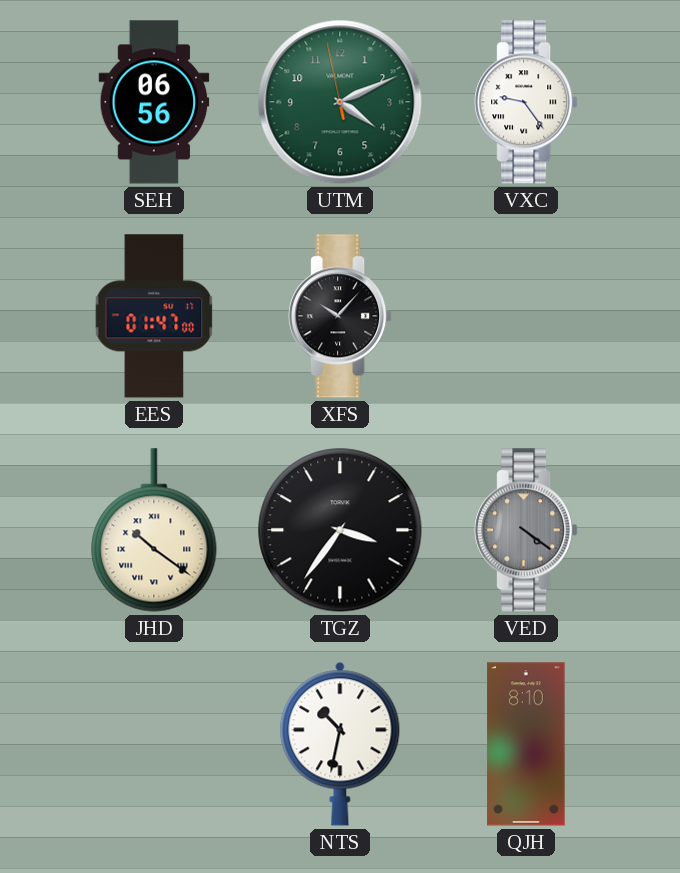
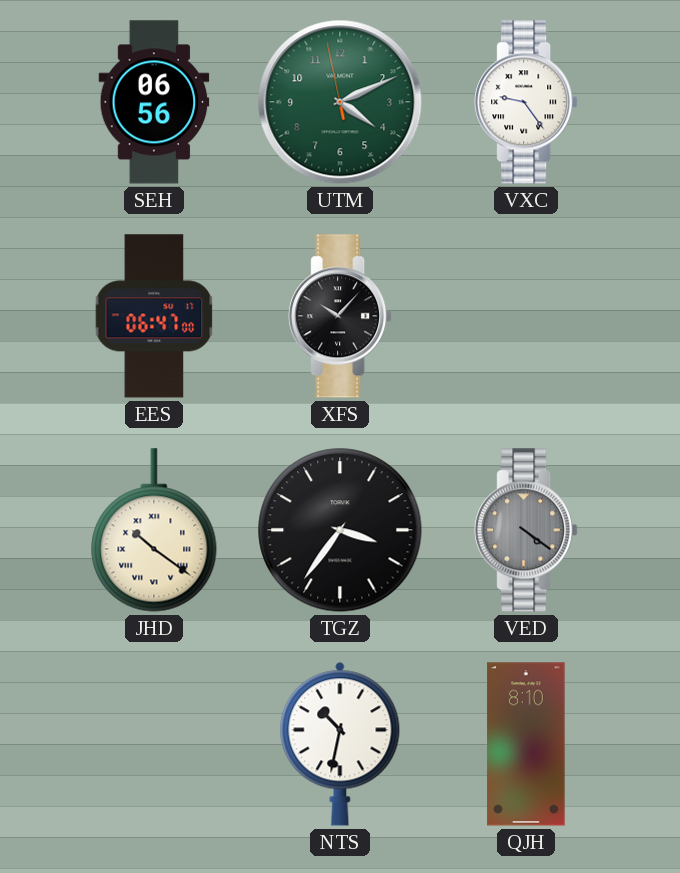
EES: 01:47 -> 06:47 (154, 316)
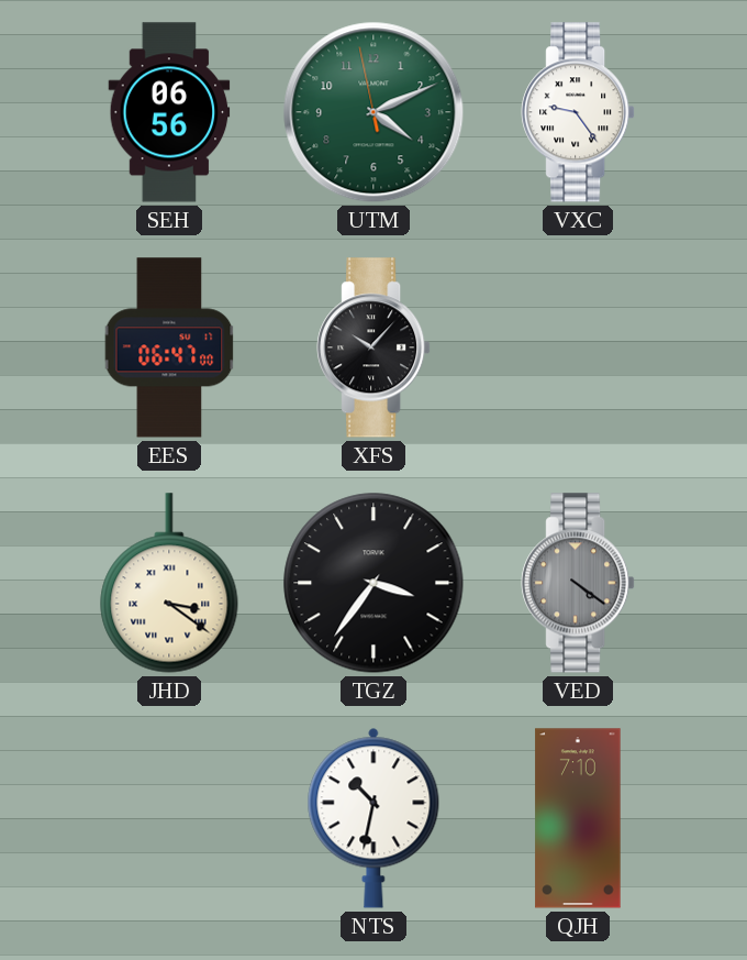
JHD: 10:21 -> 3:21 (169, 583)
QJH: 8:10 -> 7:10 (578, 818)
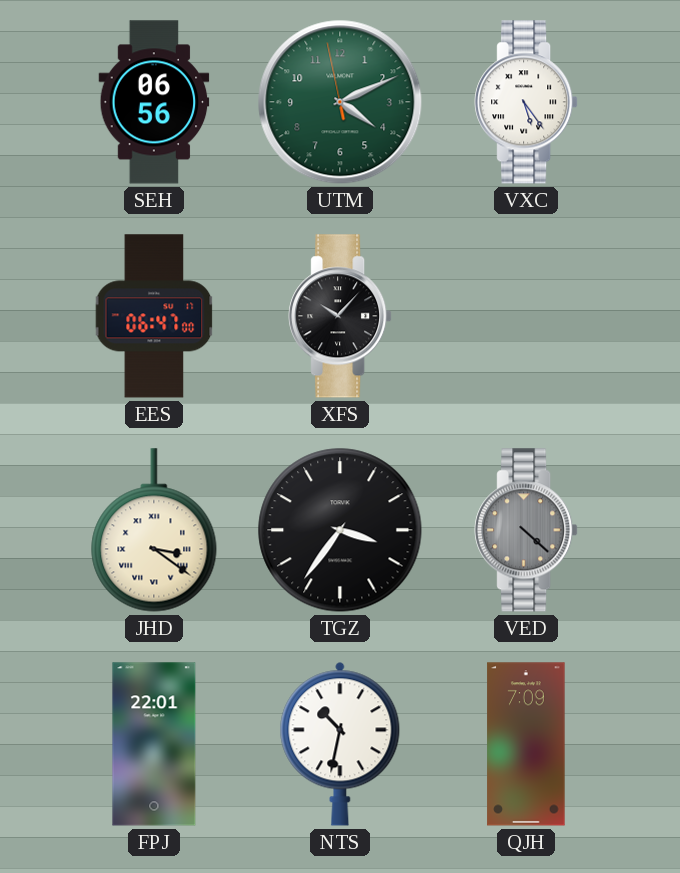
VXC: 9:24 -> 5:24 (526, 102)
VED: 4:21 -> 4:22 (526, 530)
FPJ: none -> 22:01 (154, 744)
QJH: 7:10 -> 7:09 (526, 744)
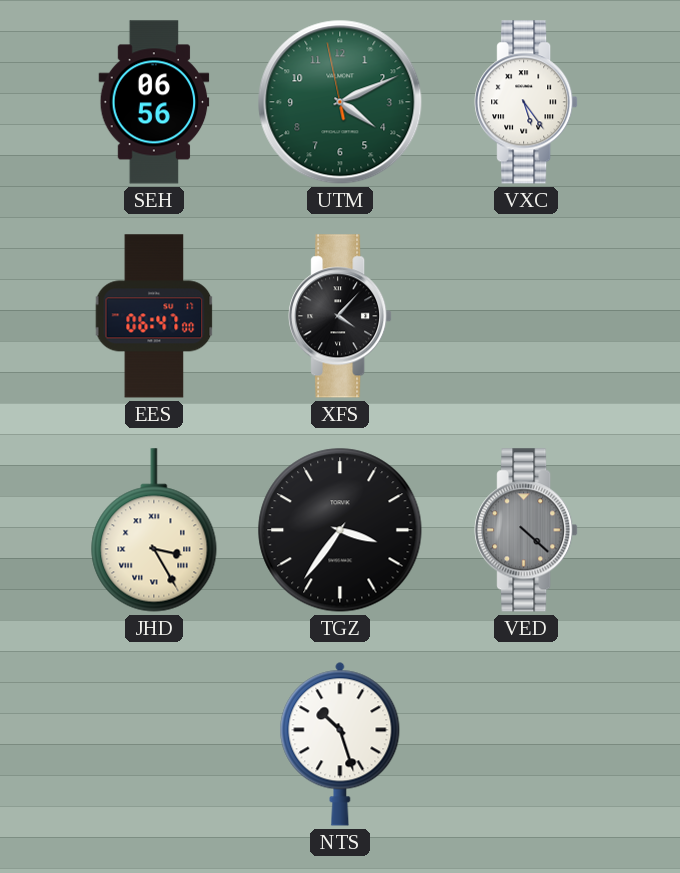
XFS: 10:07 -> 4:07 (340, 316)
JHD: 3:21 -> 3:25 (154, 530)
FPJ: 22:01 -> none (154, 744)
NTS: 10:32 -> 10:27 (340, 744)
QJH: 7:09 -> none (526, 744)
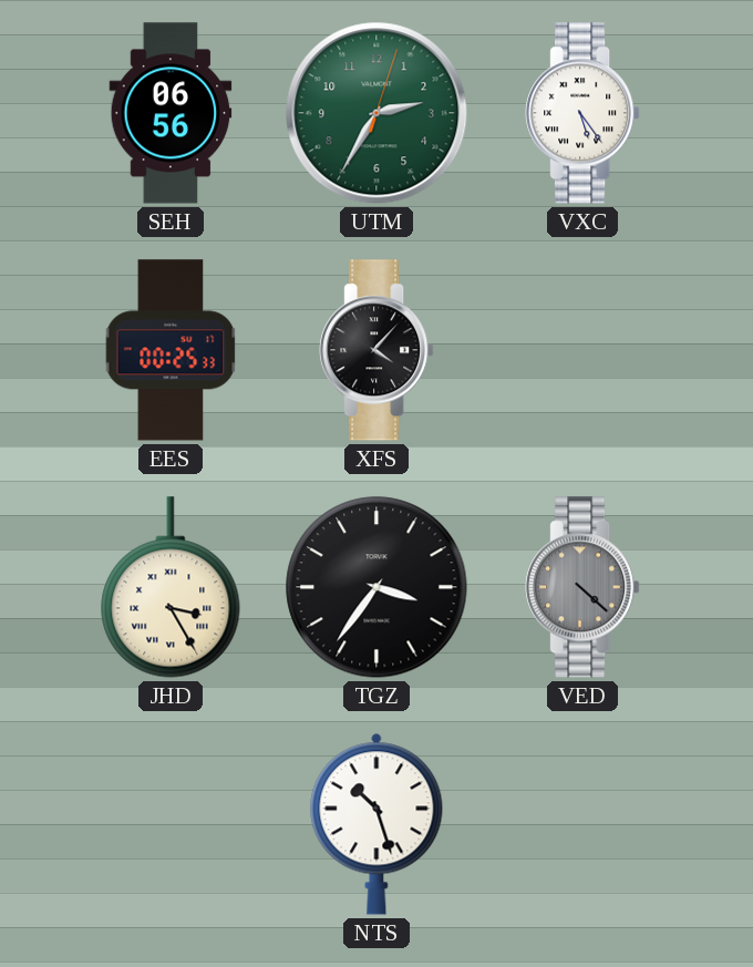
UTM: 4:10 -> 2:35 (376, 113)
EES: 06:47 -> 00:25 (171, 350)
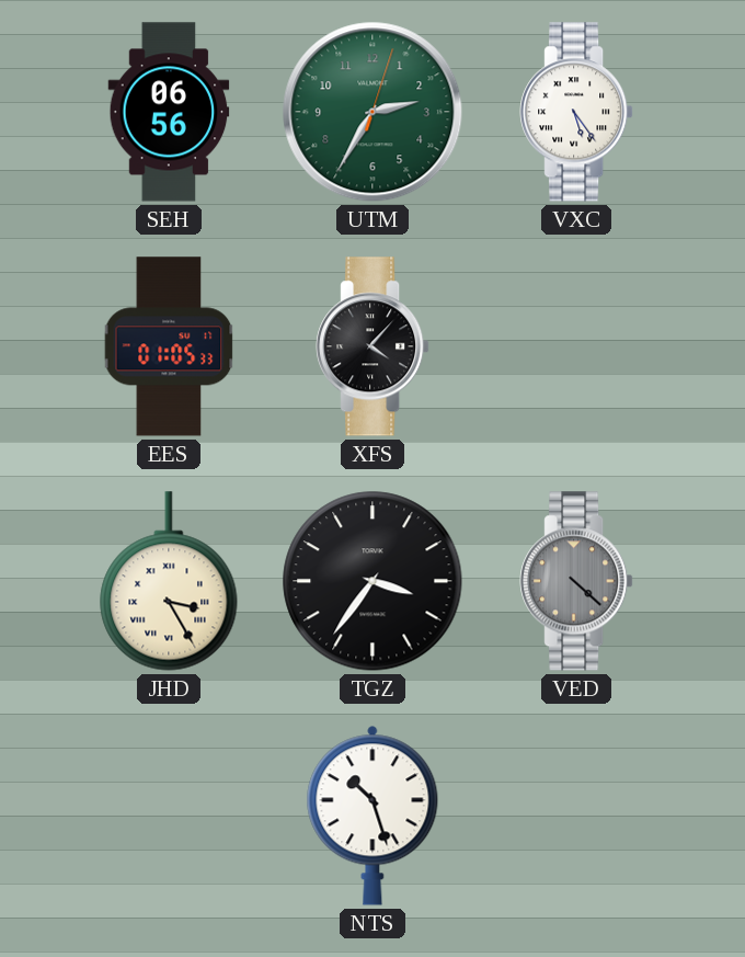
EES: 00:25 -> 01:05 (169, 346)
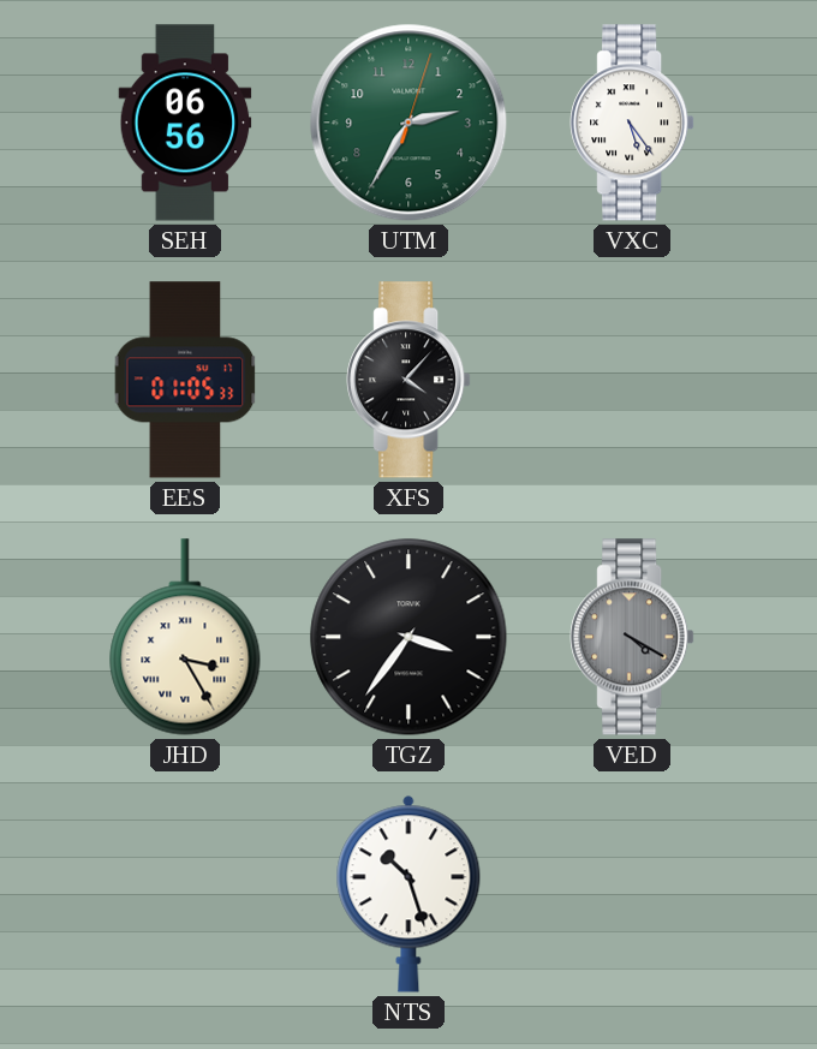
VED: 4:22 -> 4:20 (632, 637)
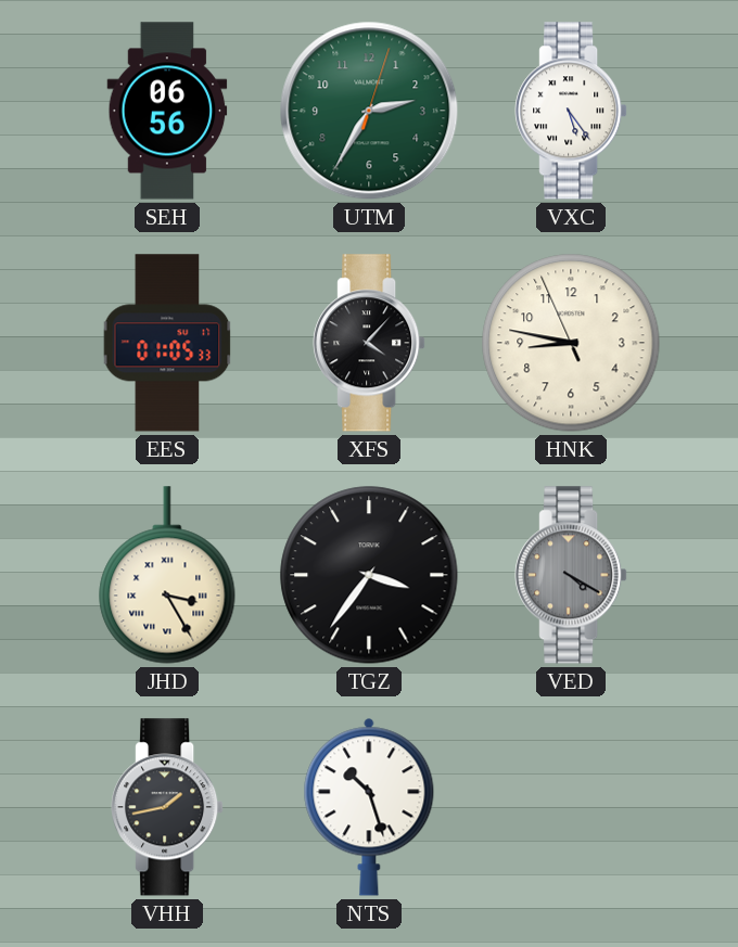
HNK: none -> 8:46 (571, 343)
VHH: none -> 1:43 (167, 807)
